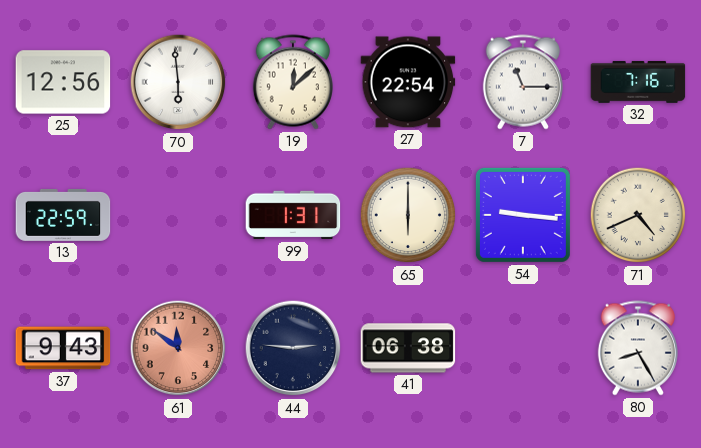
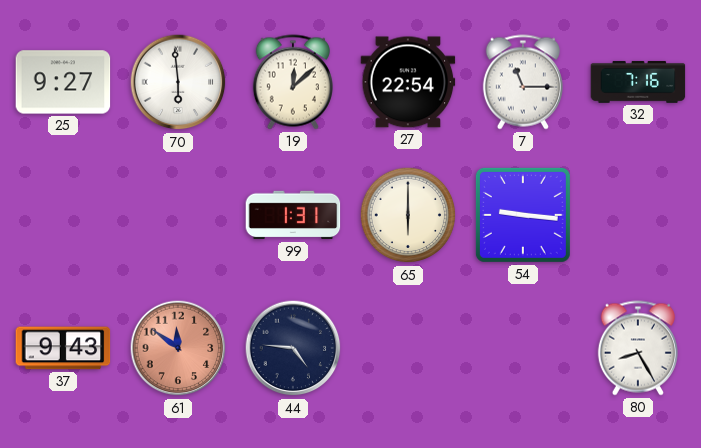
25: 12:56 -> 9:27 (63, 82)
13: 22:59 -> none (63, 215)
71: 4:41 -> none (638, 215)
44: 2:46 -> 4:46 (293, 348)
41: 06:38 -> none (408, 348)
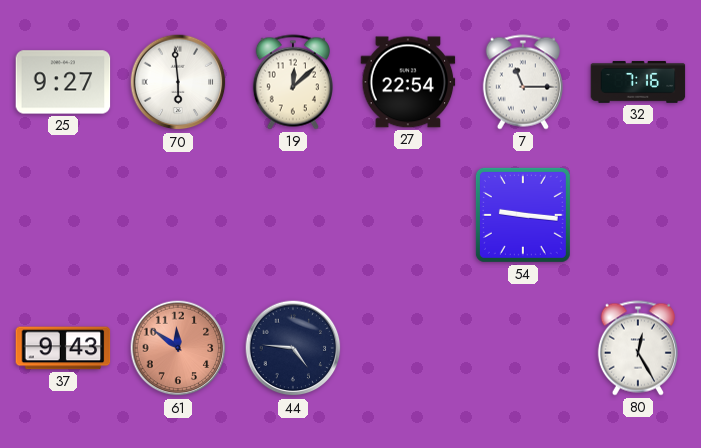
99: 1:31 -> none (293, 215)
65: 6:00 -> none (408, 215)
80: 8:25 -> 12:25 (638, 348)
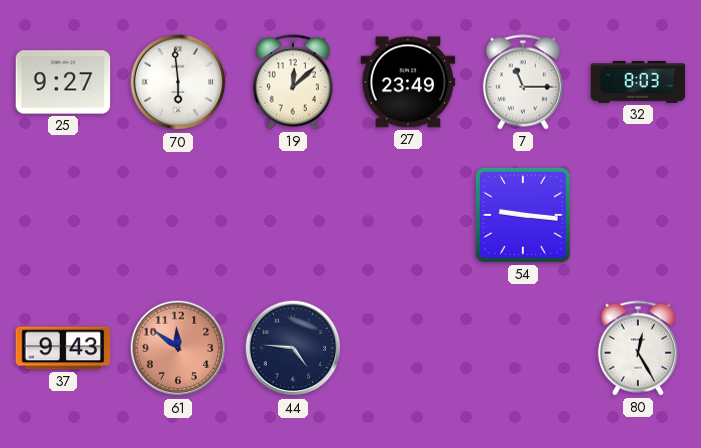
27: 22:54 -> 23:49 (408, 82)
32: 7:16 -> 8:03 (638, 82)
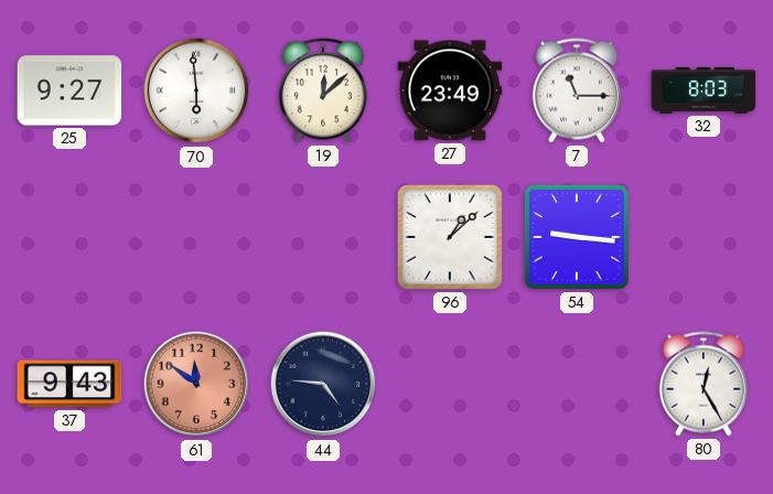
96: none -> 1:08 (450, 237)
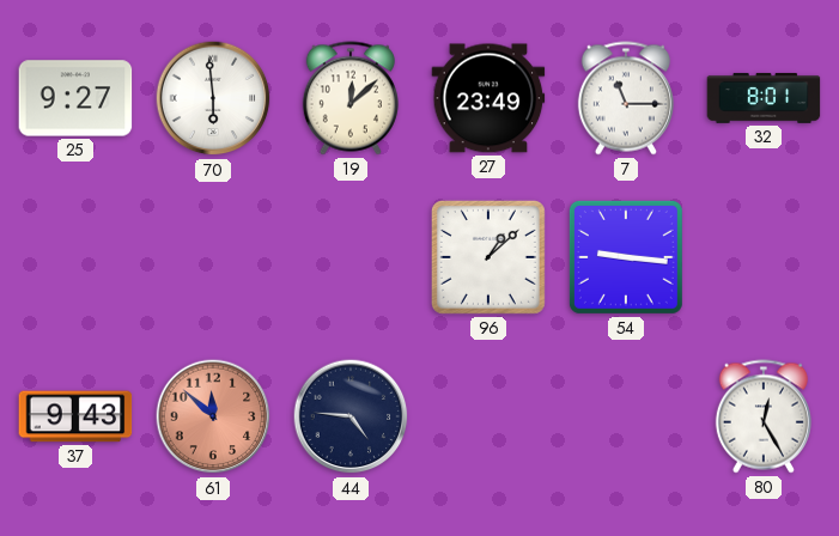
32: 8:03 -> 8:01 (764, 98)
61: 11:51 -> 11:52 (213, 416)
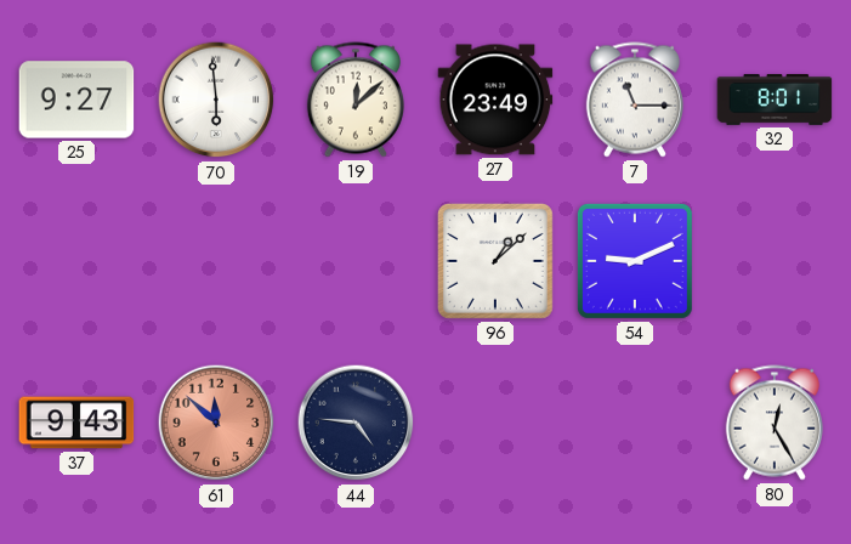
54: 9:16 -> 9:11 (635, 261)
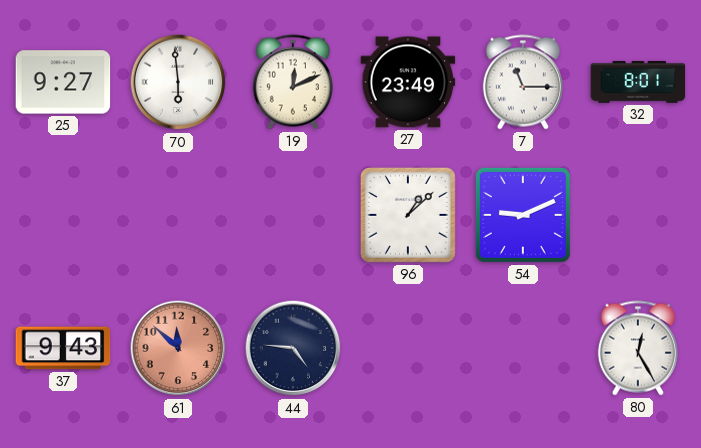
19: 12:08 -> 12:11 (293, 82)
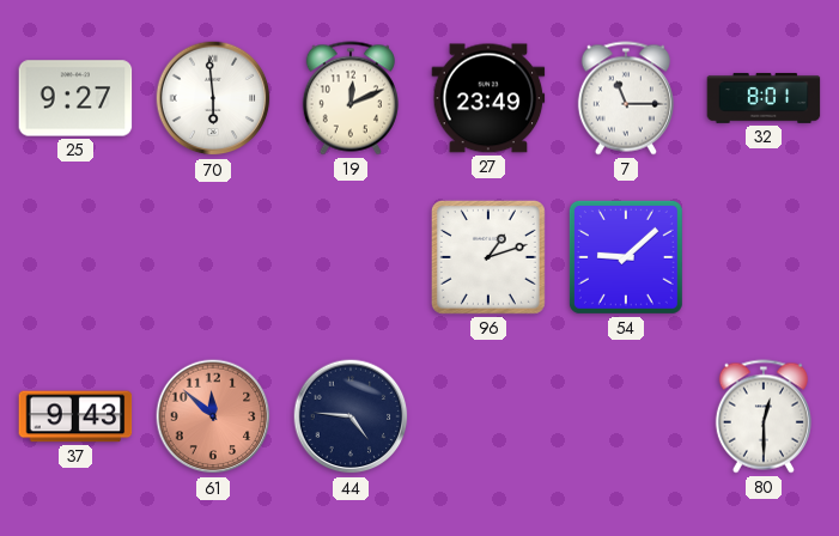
96: 1:08 -> 1:12 (488, 257)
54: 9:11 -> 9:08 (626, 257)
80: 12:25 -> 12:30 (764, 416)
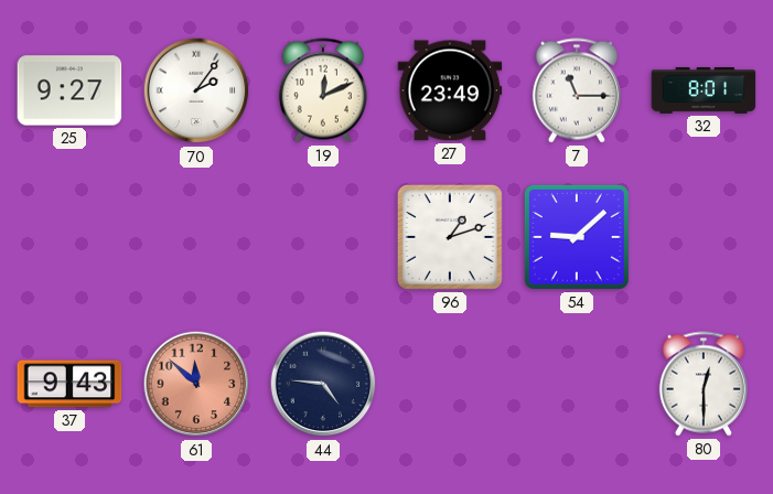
70: 5:59 -> 2:06 (196, 90)
